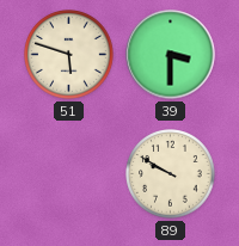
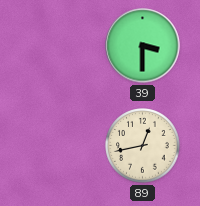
51: 5:48 -> none (69, 55)
89: 9:50 -> 12:43 (143, 146)
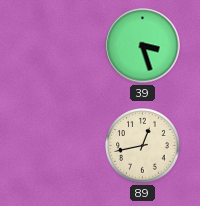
39: 3:30 -> 3:27 (143, 46)
